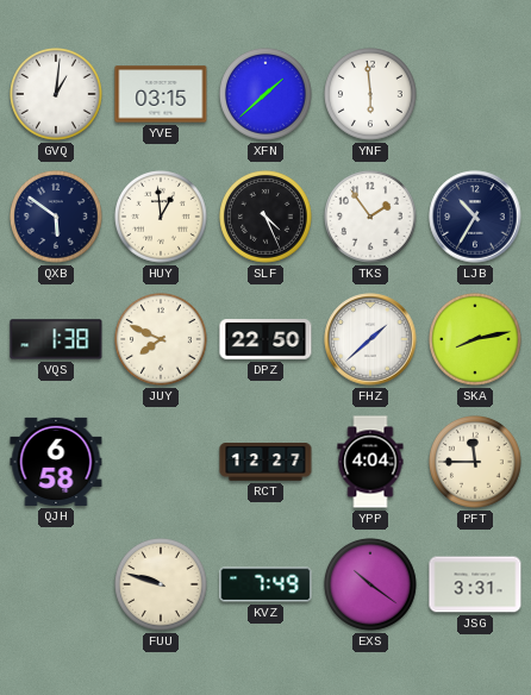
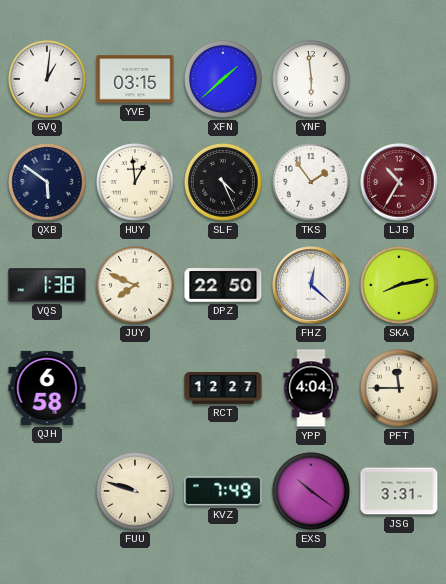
LJB dial: navy -> burgundy (399, 182)
FHZ: 1:38 -> 12:22 (311, 285)
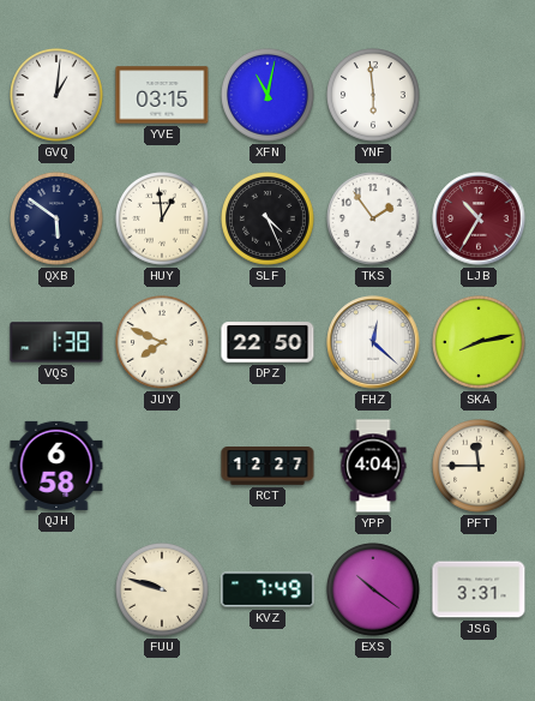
XFN: 1:38 -> 11:02 (269, 96)
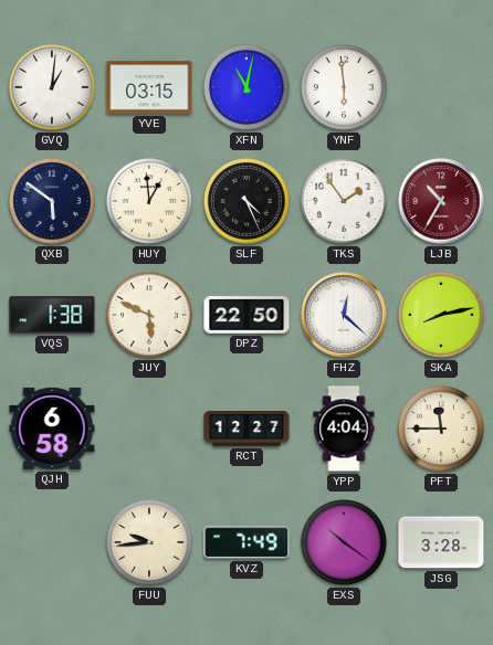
JUY: 7:49 -> 5:49 (150, 316)
FUU: 9:48 -> 9:44 (150, 543)
JSG: 3:31 -> 3:28 (441, 542)
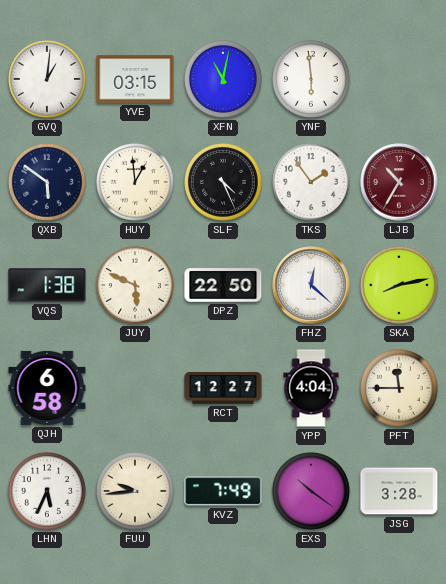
LHN: none -> 5:34 (48, 492)
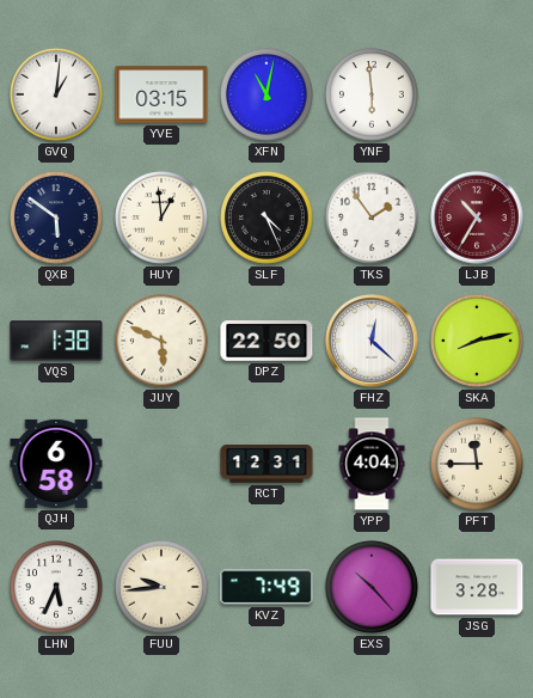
RCT: 12:27 -> 12:31 (266, 464)
EXS: 10:21 -> 10:23 (373, 588)
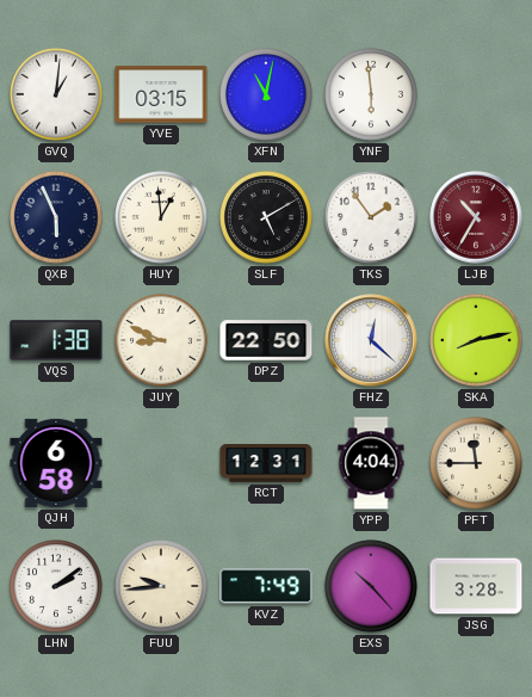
QXB: 5:51 -> 5:56 (57, 218)
SLF: 4:26 -> 5:10 (267, 218)
JUY: 5:49 -> 8:49 (162, 341)
LHN: 5:34 -> 2:09 (57, 587)
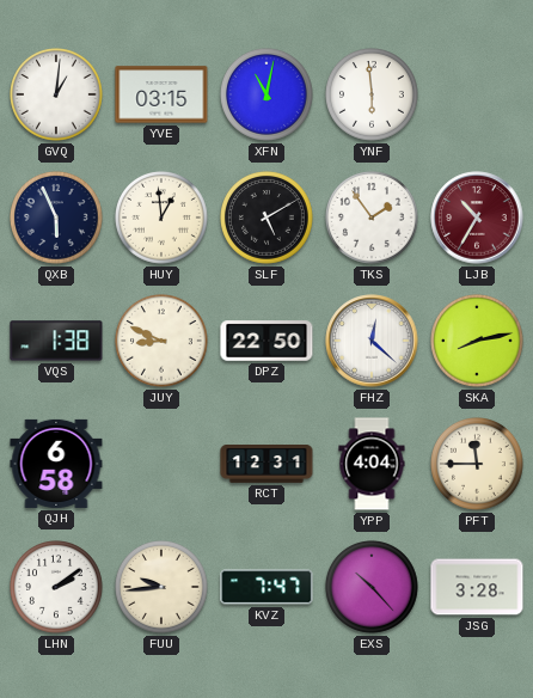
KVZ: 7:49 -> 7:47 (266, 587)
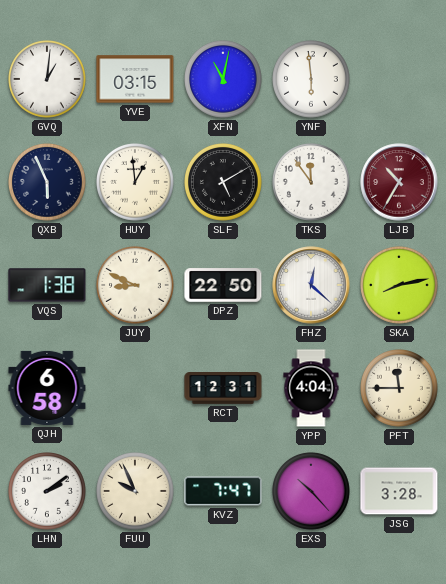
TKS: 1:54 -> 11:54 (312, 183)
FUU: 9:44 -> 9:56 (136, 492)
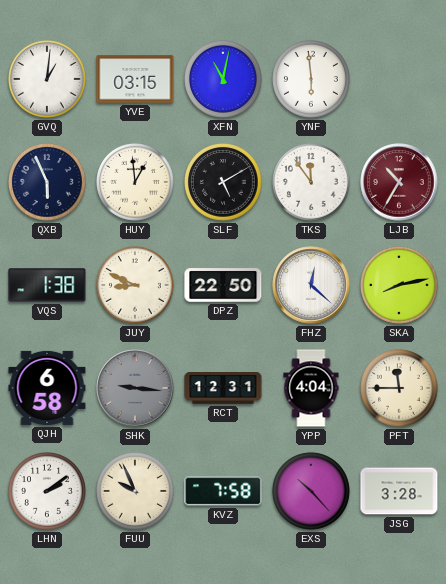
SHK: none -> 9:16 (135, 388)
KVZ: 7:47 -> 7:58 (223, 491)
